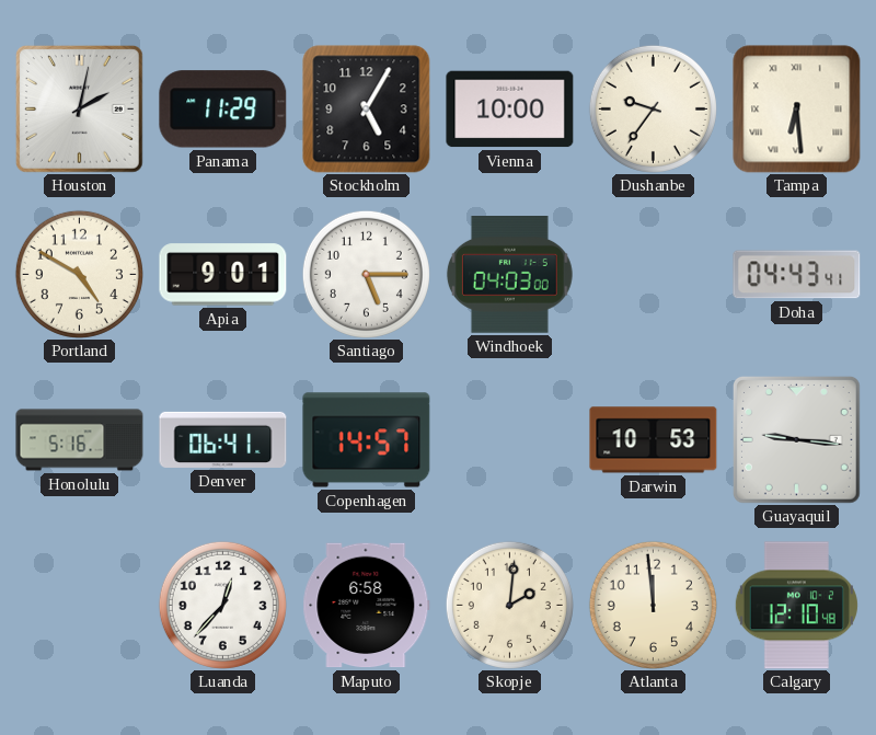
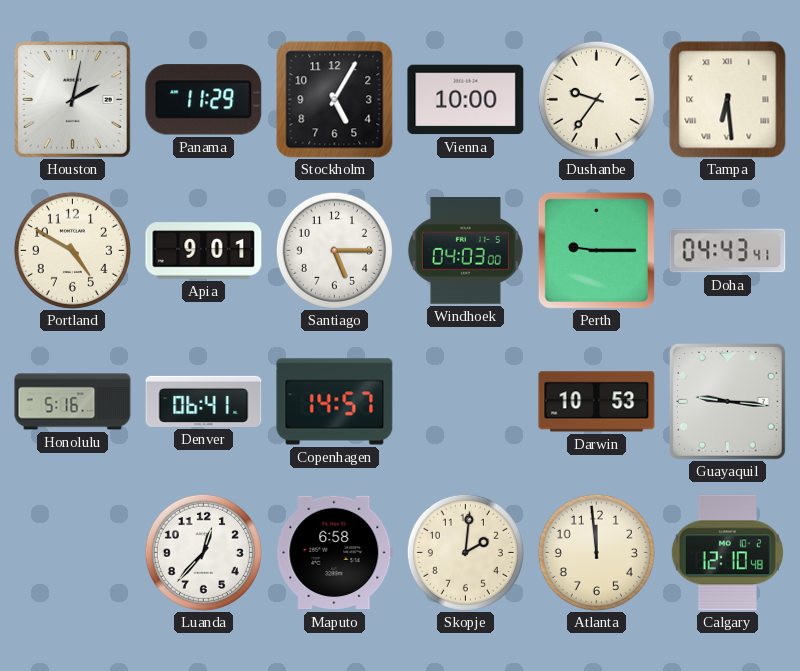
Perth: none -> 9:15 (596, 250)
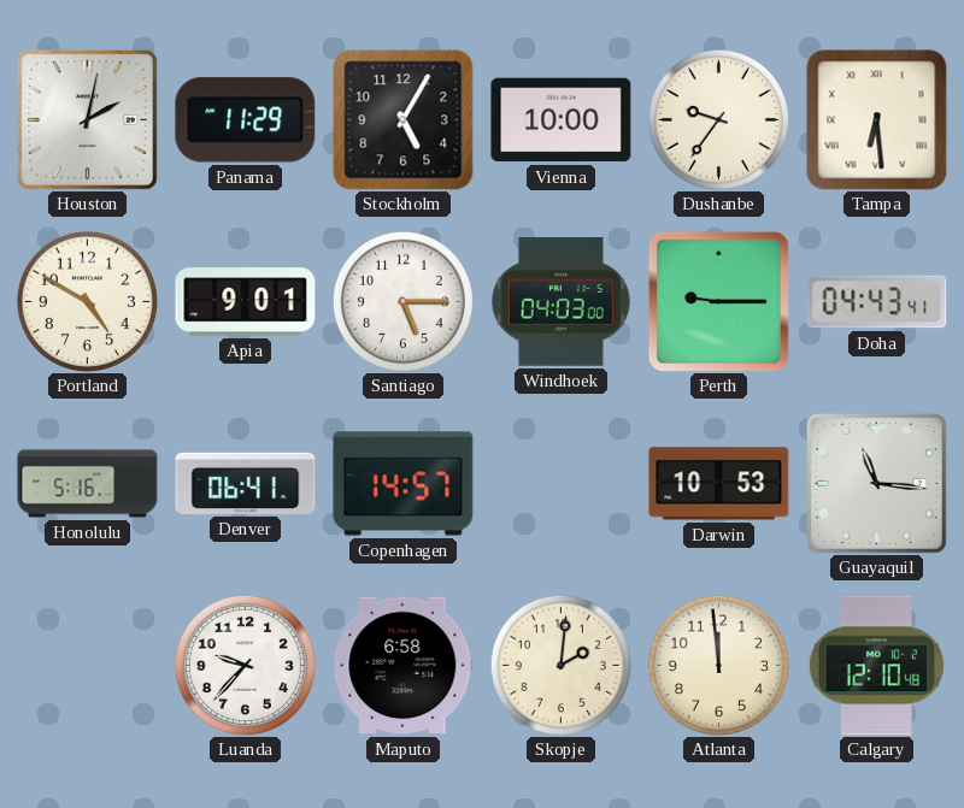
Guayaquil: 9:16 -> 11:16 (876, 483)
Luanda: 12:37 -> 9:37 (245, 665)
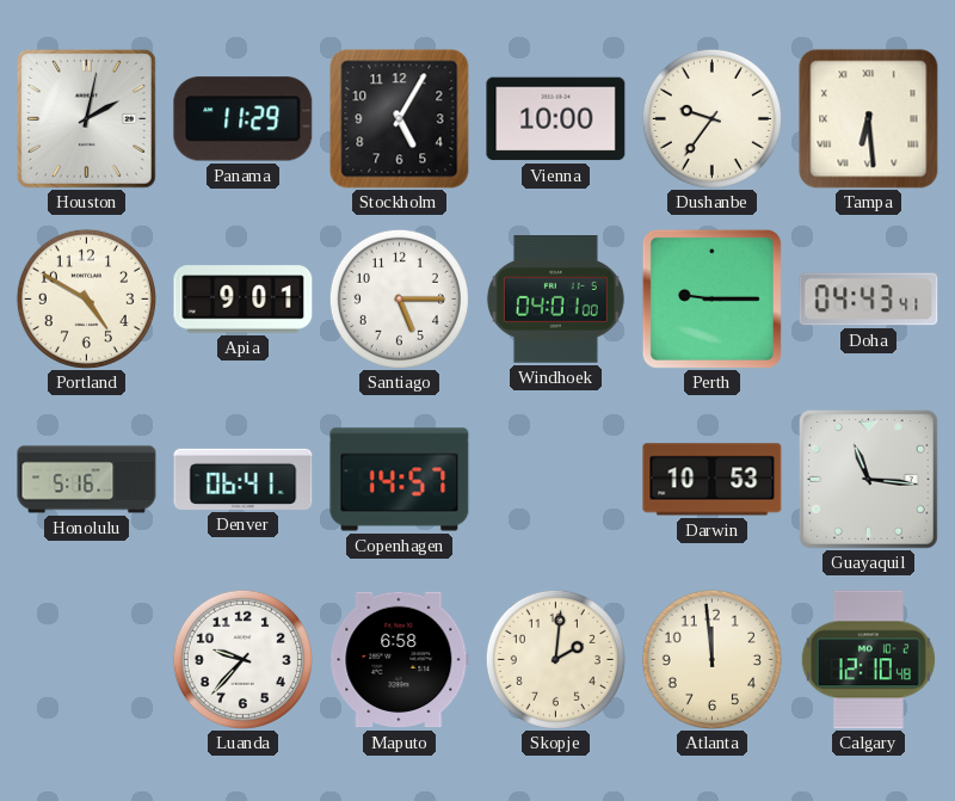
Windhoek: 04:03 -> 04:01 (555, 300)
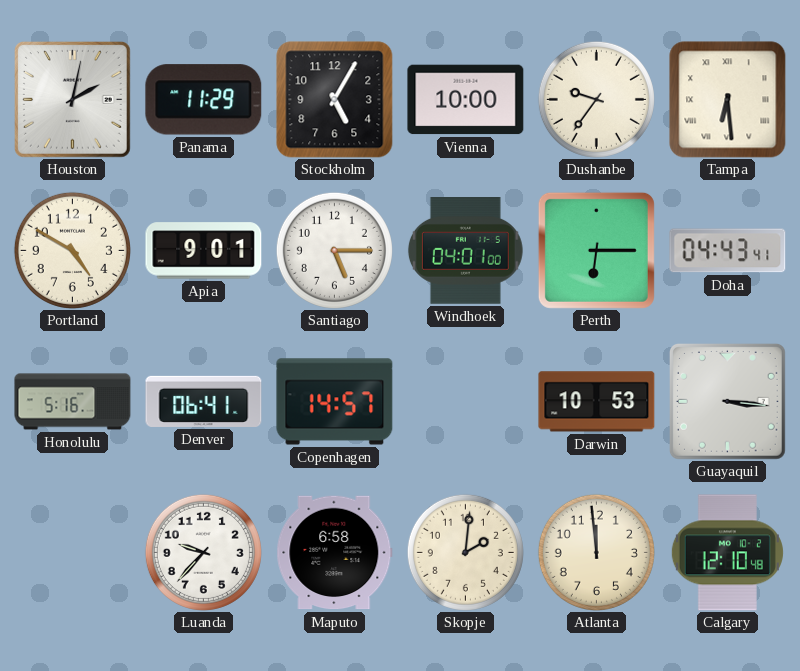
Perth: 9:15 -> 6:15 (596, 250)
Guayaquil: 11:16 -> 3:16 (727, 401)
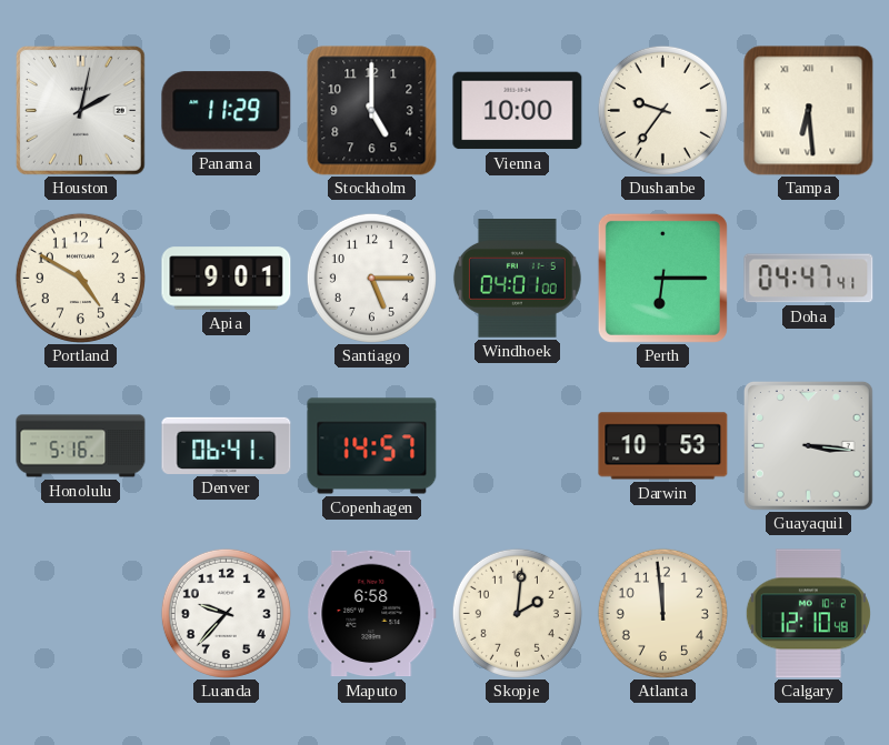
Stockholm: 5:05 -> 5:00 (372, 111)
Doha: 04:43 -> 04:47 (809, 279)
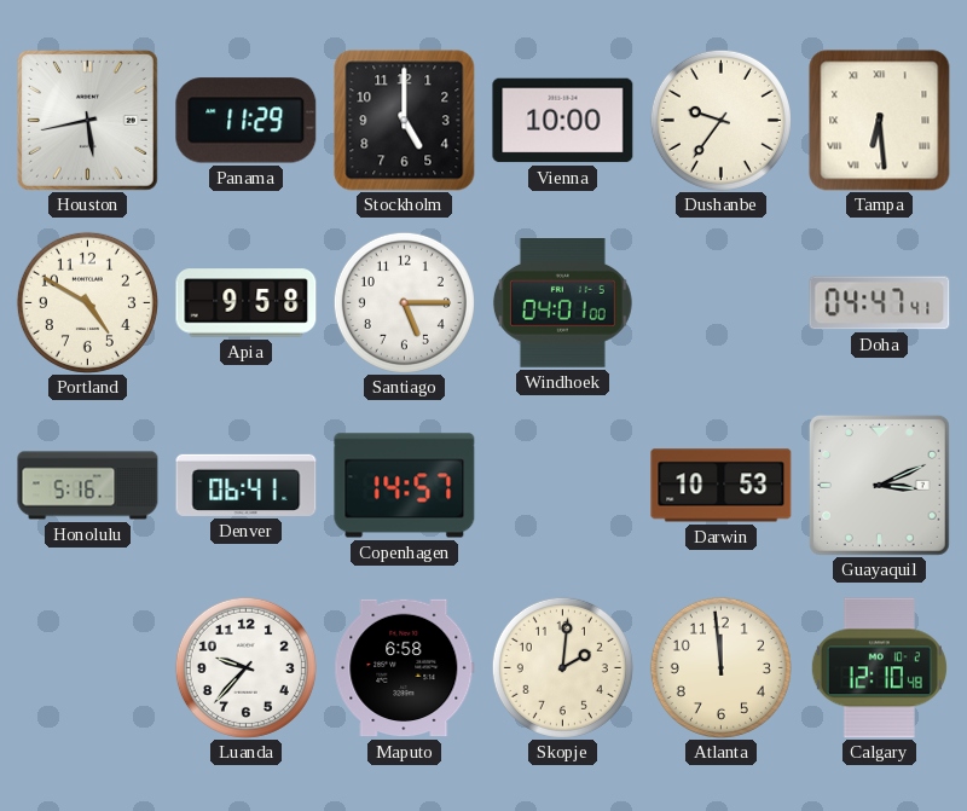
Houston: 2:02 -> 5:43 (87, 120)
Apia: 9:01 -> 9:58 (247, 303)
Perth: 6:15 -> none (662, 278)
Guayaquil: 3:16 -> 3:11 (879, 485)
